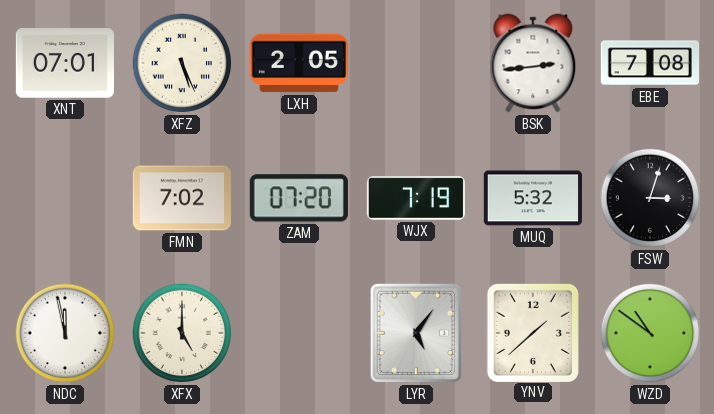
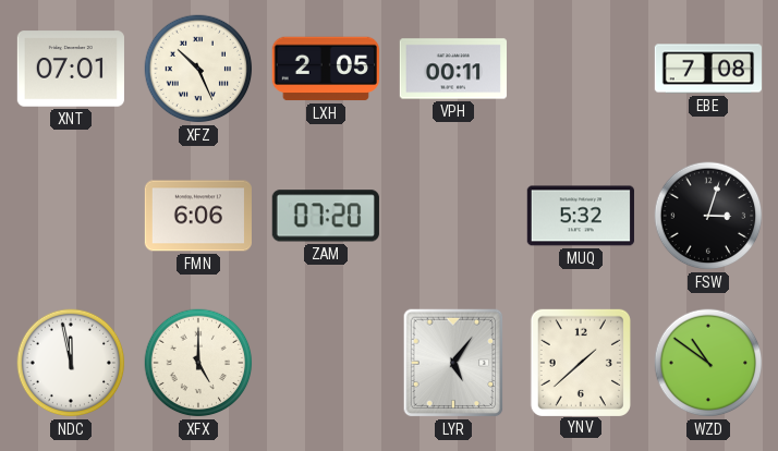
XFZ: 5:26 -> 10:26 (198, 69)
VPH: none -> 00:11 (452, 69)
BSK: 2:44 -> none (533, 63)
FMN: 7:02 -> 6:06 (197, 216)
WJX: 7:19 -> none (415, 198)
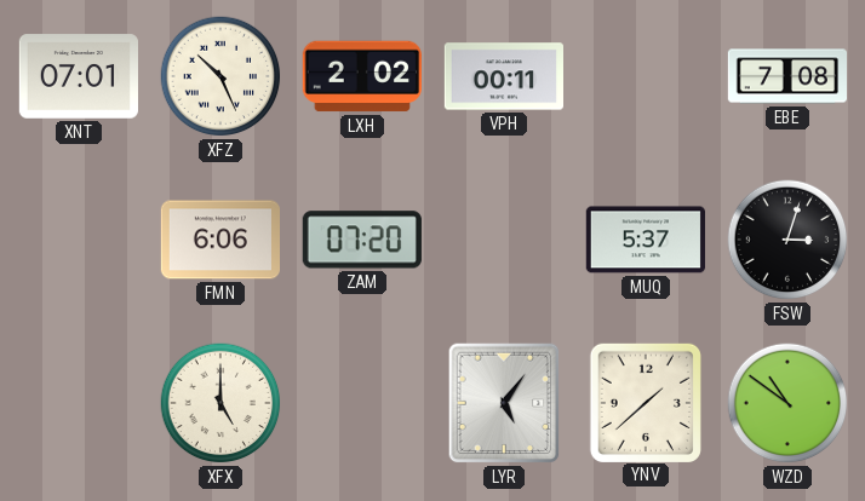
LXH: 2:05 -> 2:02 (362, 76)
MUQ: 5:32 -> 5:37 (646, 240)
NDC: 11:58 -> none (71, 363)
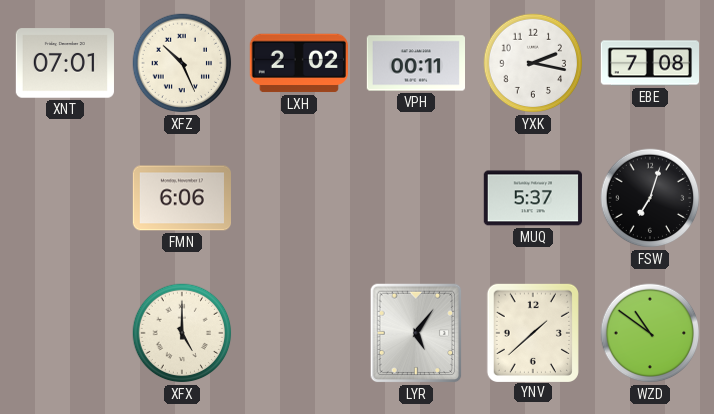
YXK: none -> 2:17 (533, 63)
ZAM: 07:20 -> none (362, 240)
FSW: 3:03 -> 7:03 (650, 198)
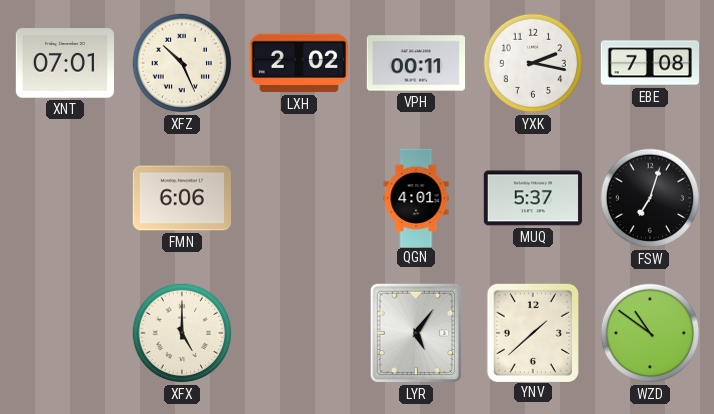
QGN: none -> 4:01 (416, 197)
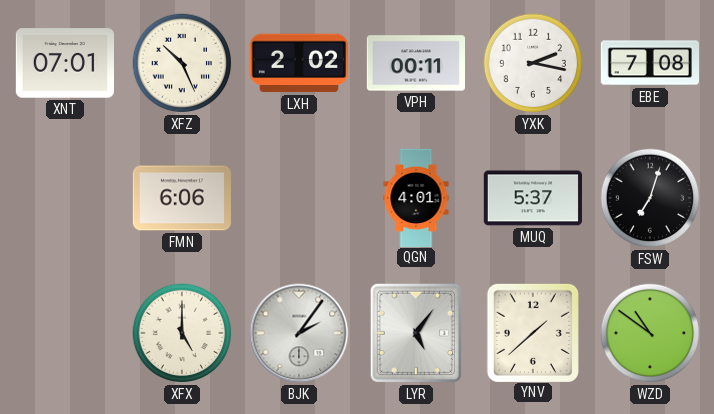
BJK: none -> 2:06 (299, 333)
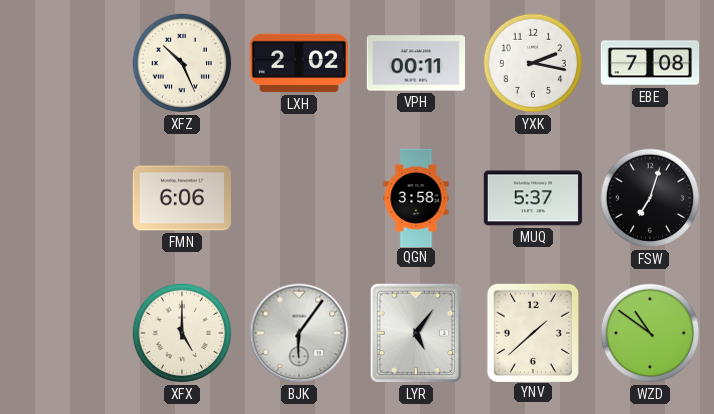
XNT: 07:01 -> none (64, 63)
QGN: 4:01 -> 3:58 (416, 197)
BJK: 2:06 -> 6:06 (299, 333)
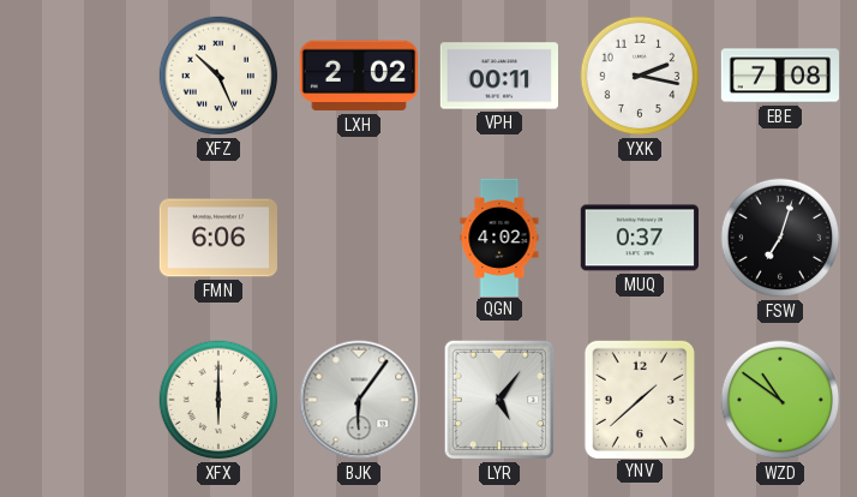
QGN: 3:58 -> 4:02 (499, 236)
MUQ: 5:37 -> 0:37 (640, 238)
XFX: 5:00 -> 6:00 (218, 400)
